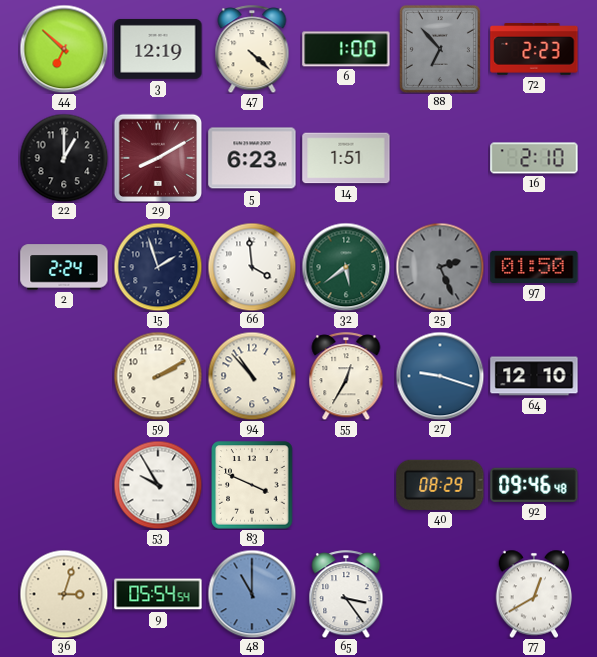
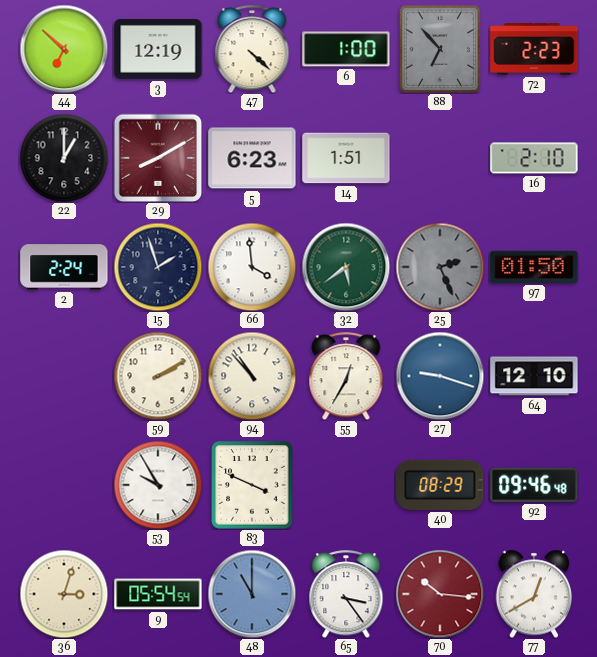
70: none -> 10:16 (440, 594)
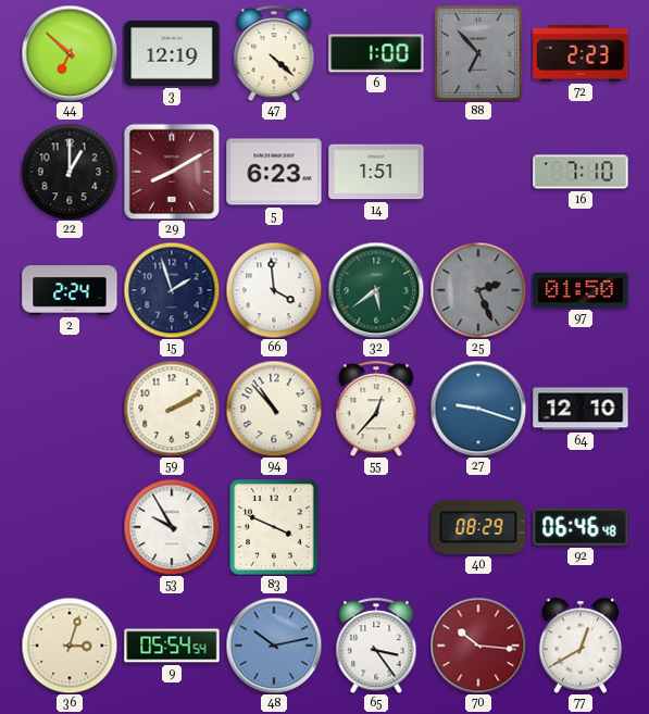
16: 2:10 -> 7:10 (581, 172)
55: 12:35 -> 12:37 (376, 409)
92: 09:46 -> 06:46 (581, 527)
48: 11:00 -> 10:13 (274, 646)
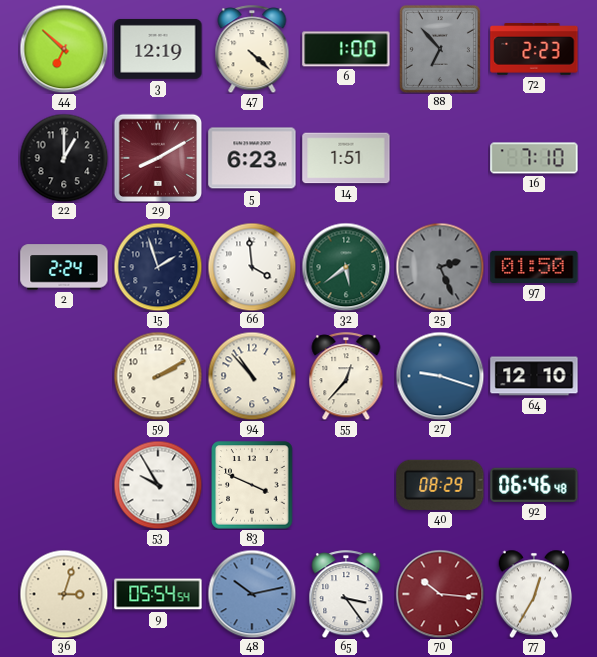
77: 12:40 -> 12:35 (534, 594)
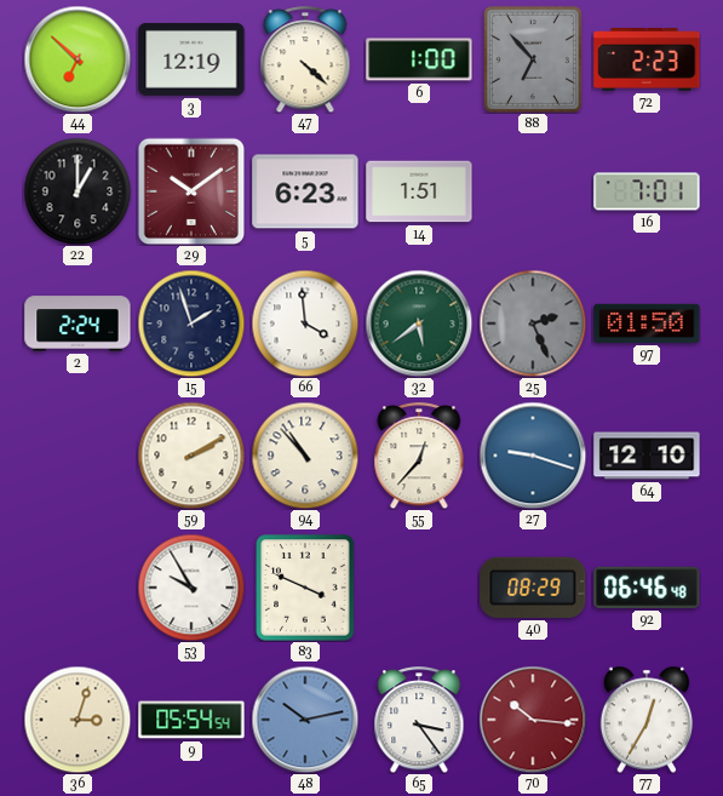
29: 8:10 -> 10:09 (191, 191)
16: 7:10 -> 7:01 (647, 191)
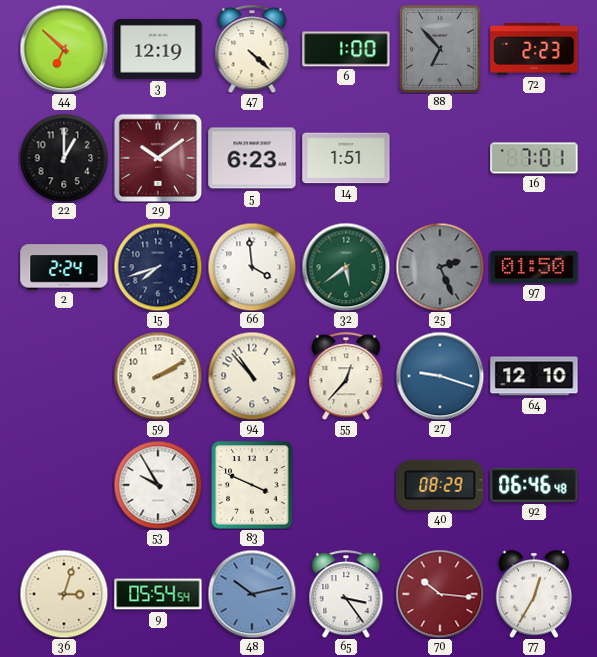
15: 1:57 -> 7:42 (158, 267)
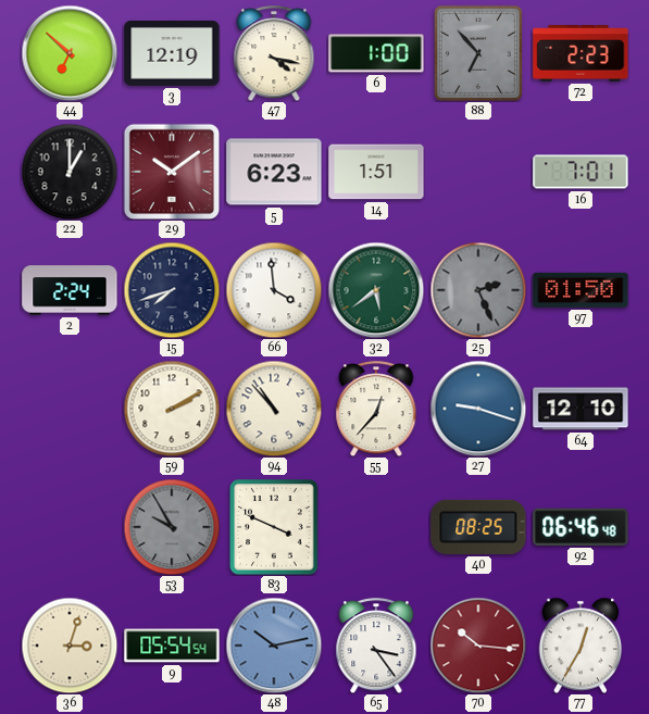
47: 4:22 -> 4:17 (274, 53)
53 dial: white -> grey (172, 527)
40: 08:29 -> 08:25 (478, 527)
